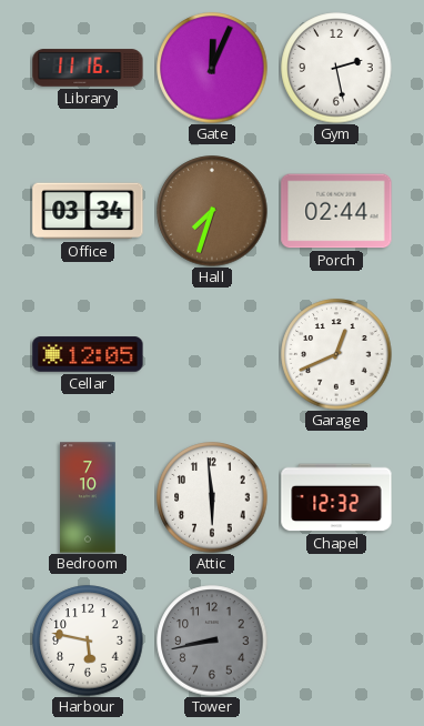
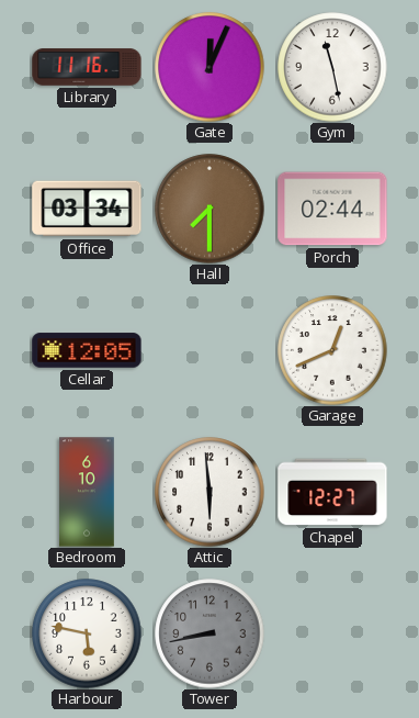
Gym: 2:28 -> 11:28 (332, 67)
Hall: 7:33 -> 7:30 (209, 209)
Bedroom: 7:10 -> 6:10 (87, 492)
Chapel: 12:32 -> 12:27 (332, 492)
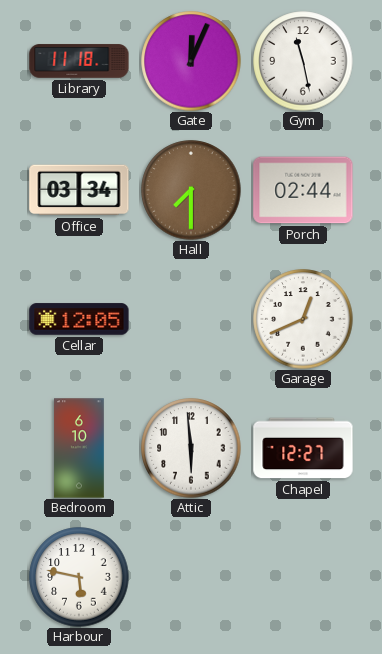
Library: 11:16 -> 11:18 (79, 61)
Tower: 8:43 -> none (209, 633)
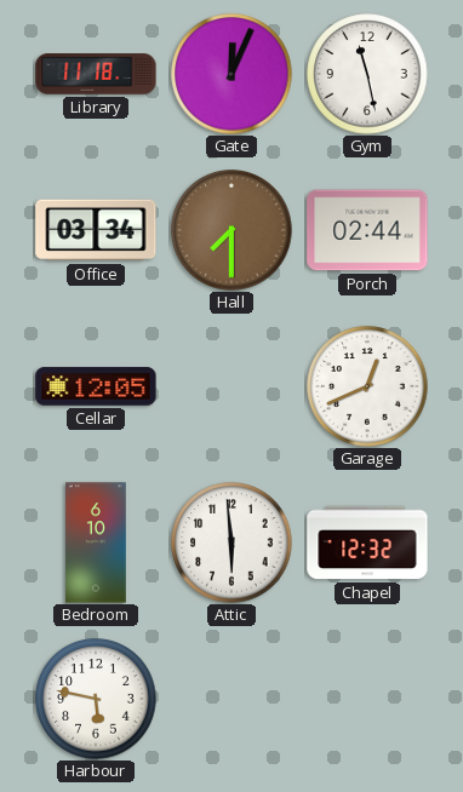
Chapel: 12:27 -> 12:32 (367, 543)
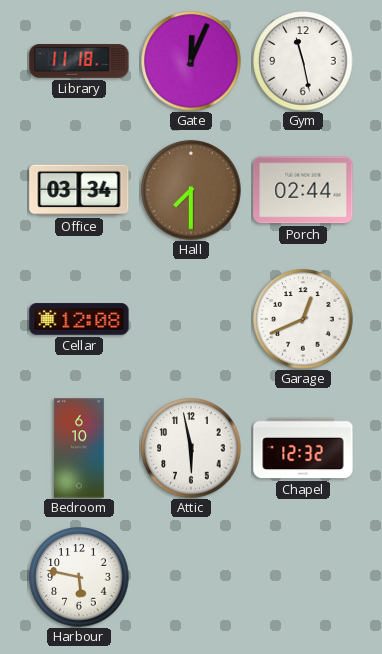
Cellar: 12:05 -> 12:08 (79, 319)
Attic: 5:59 -> 5:58 (191, 448)
